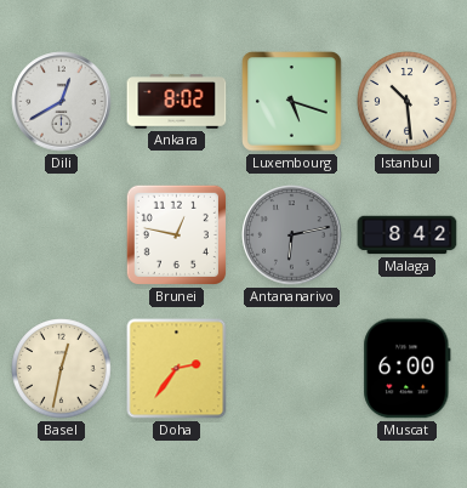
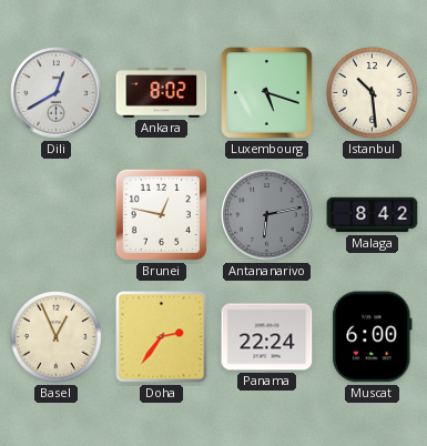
Basel: 12:32 -> 12:56 (57, 337)
Panama: none -> 22:24 (267, 337)
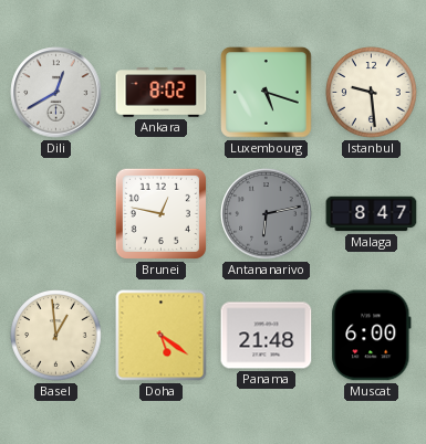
Istanbul: 10:29 -> 9:29 (372, 93)
Malaga: 8:42 -> 8:47 (372, 214)
Basel: 12:56 -> 12:59 (56, 336)
Doha: 2:36 -> 5:21 (162, 336)
Panama: 22:24 -> 21:48 (267, 336)
